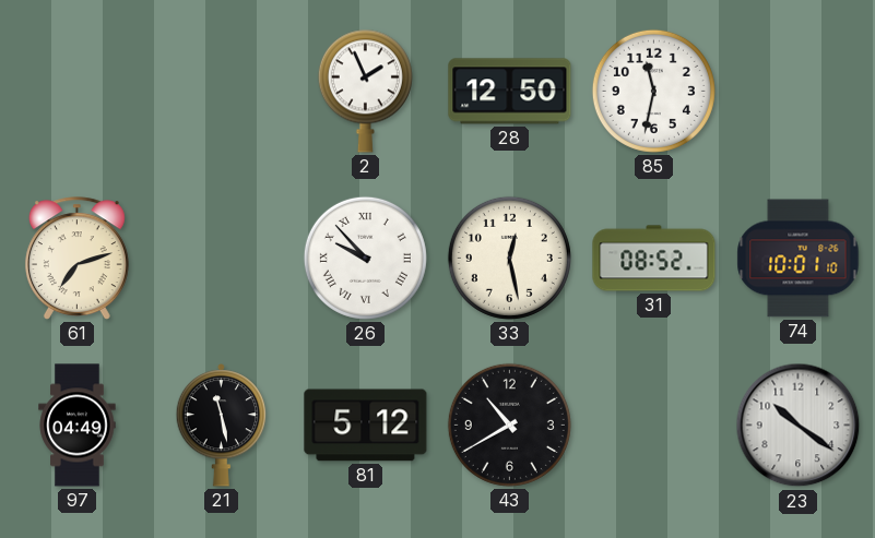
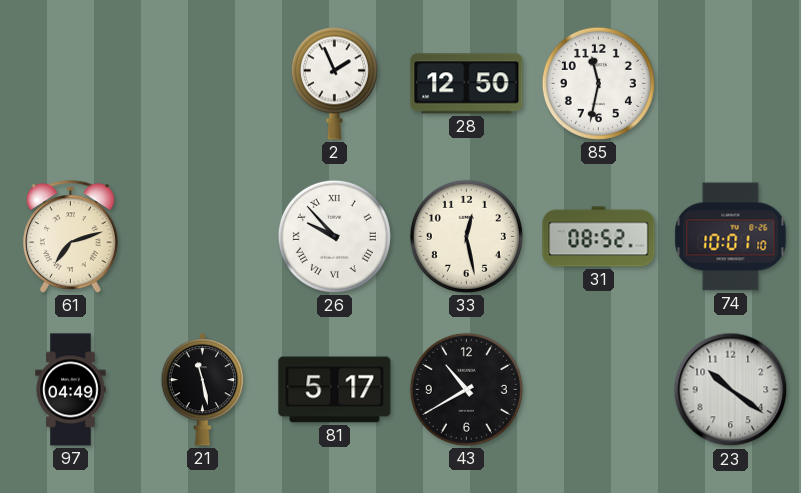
81: 5:12 -> 5:17 (335, 390)
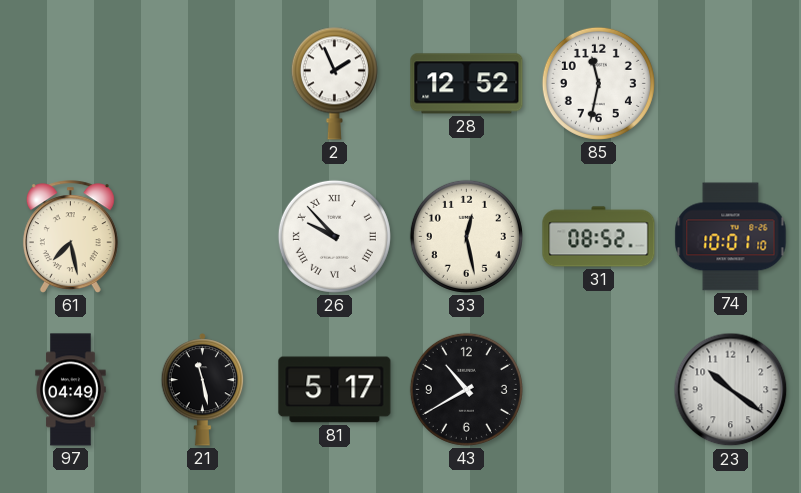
28: 12:50 -> 12:52 (467, 84)
61: 7:12 -> 7:28 (70, 237)
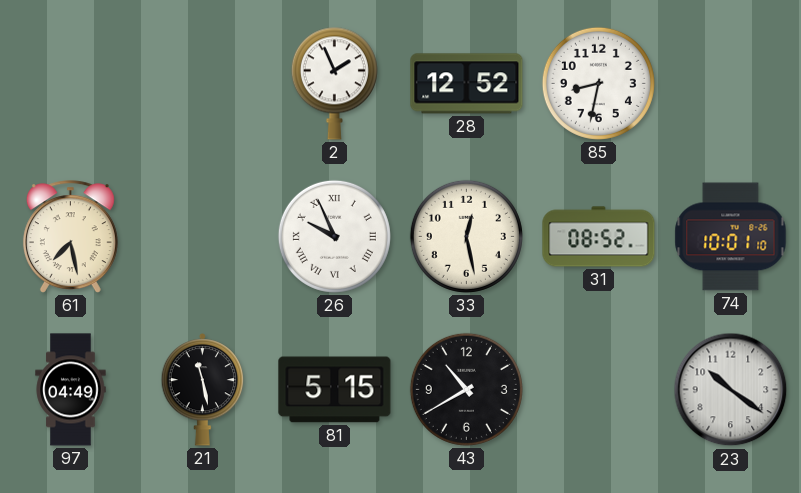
85: 11:32 -> 8:32 (598, 83)
26: 9:53 -> 9:56 (334, 236)
81: 5:17 -> 5:15 (335, 390)
